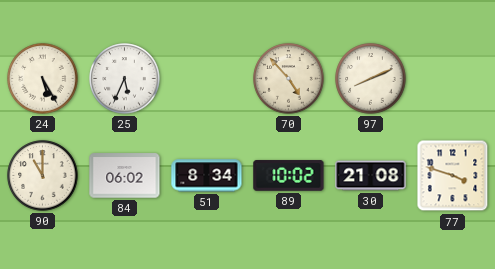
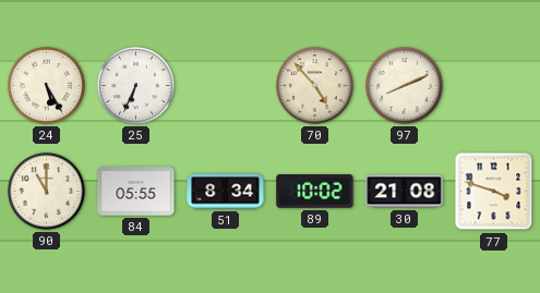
25: 5:34 -> 6:34 (136, 86)
84: 06:02 -> 05:55 (136, 192)
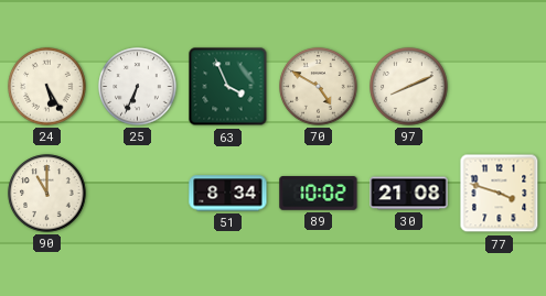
63: none -> 3:56 (228, 87)
70: 4:53 -> 4:50 (319, 87)
84: 05:55 -> none (136, 192)
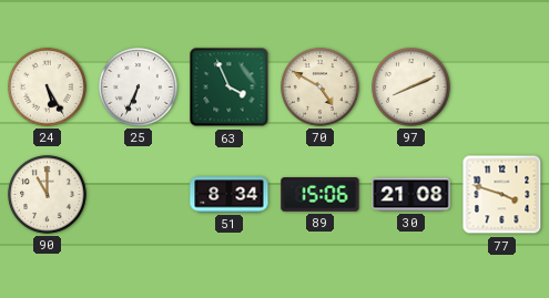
89: 10:02 -> 15:06 (321, 195)
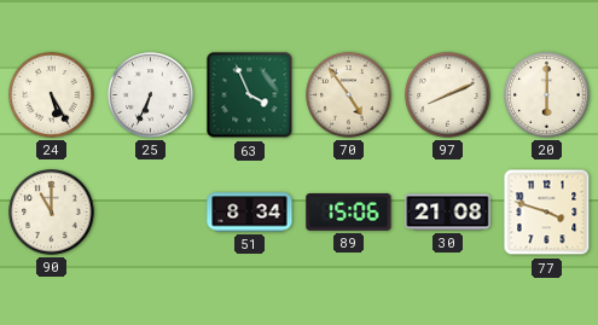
70: 4:50 -> 4:54 (349, 95)
20: none -> 6:00 (547, 95)
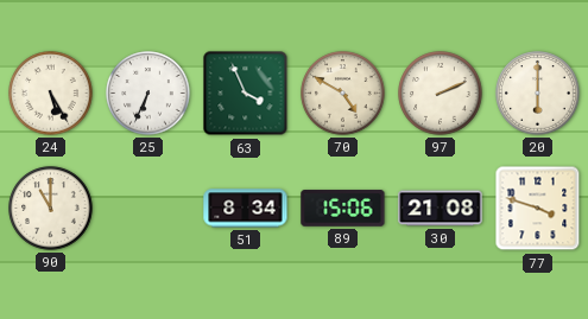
70: 4:54 -> 4:50 (343, 94)
97: 8:11 -> 2:11 (441, 94)
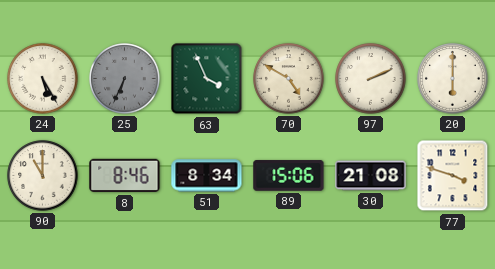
25 dial: white -> grey (125, 79)
8: none -> 8:46 (125, 176)
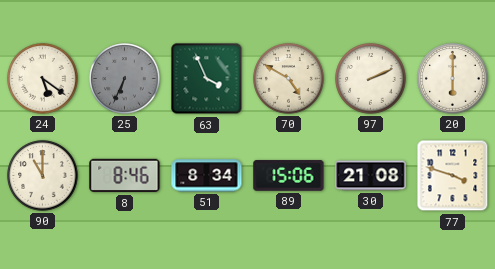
24: 5:25 -> 5:21 (43, 79)
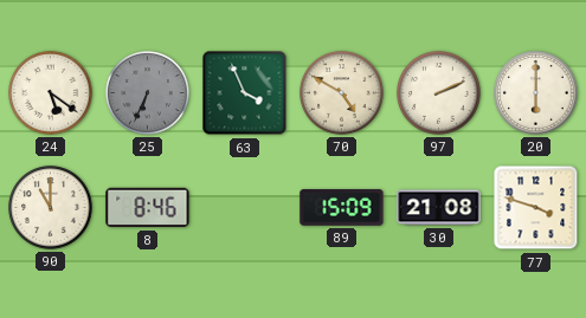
51: 8:34 -> none (207, 176)
89: 15:06 -> 15:09 (342, 208)
